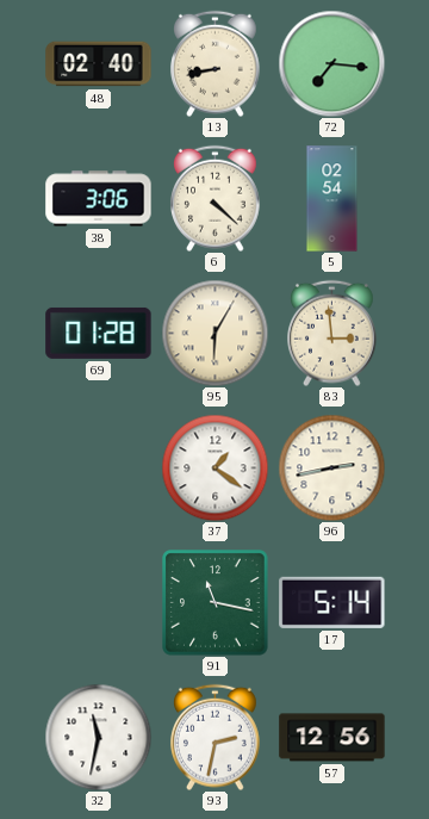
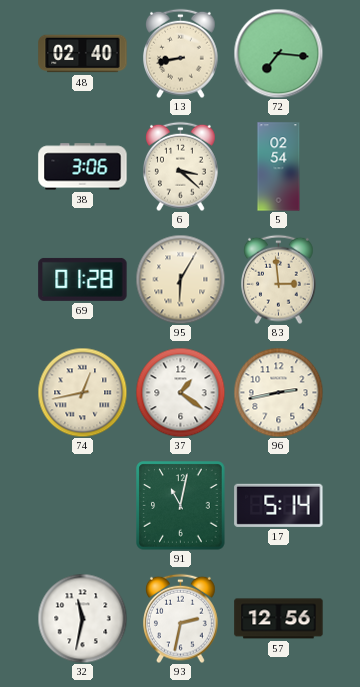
6: 4:22 -> 3:22 (181, 166)
74: none -> 12:43 (82, 392)
91: 11:17 -> 11:02 (181, 506)
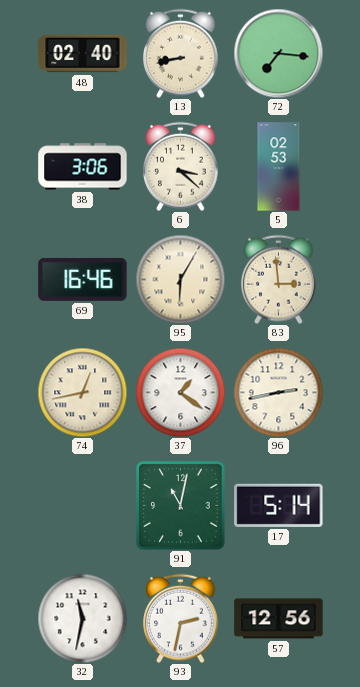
5: 02:54 -> 02:53 (279, 167)
69: 01:28 -> 16:46 (83, 279)
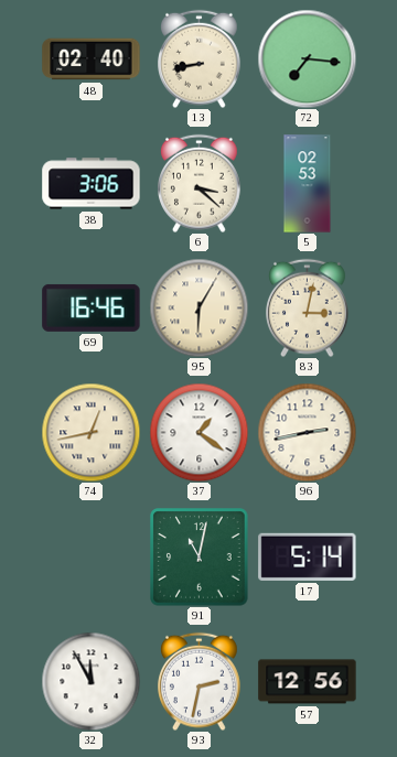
83: 2:59 -> 3:02 (308, 307)
32: 11:32 -> 11:55 (90, 681)
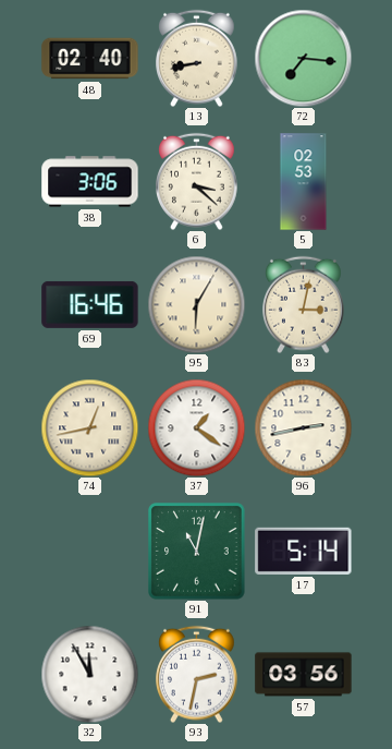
57: 12:56 -> 03:56 (304, 675)
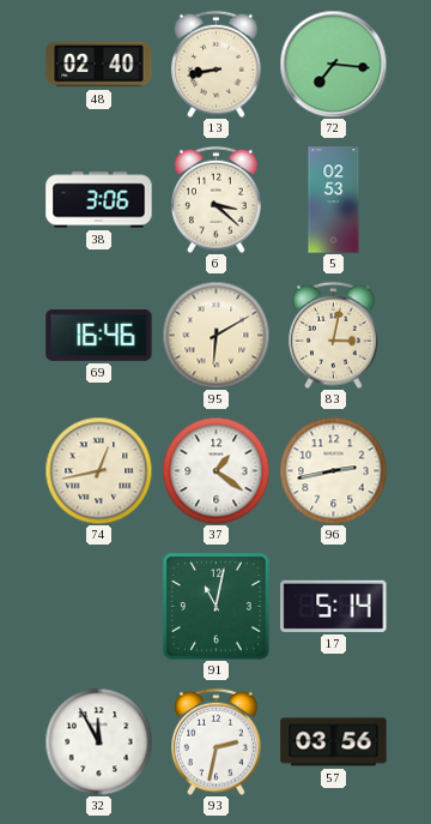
95: 6:05 -> 6:10 (215, 335)
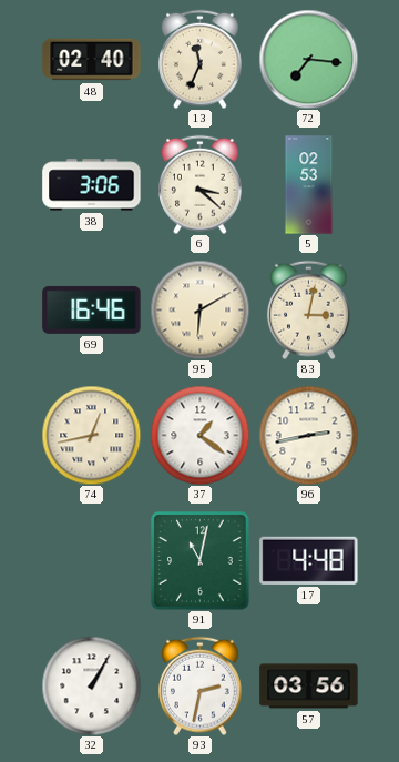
13: 8:43 -> 11:34 (201, 59)
17: 5:14 -> 4:48 (309, 560)
32: 11:55 -> 1:05 (91, 685)
